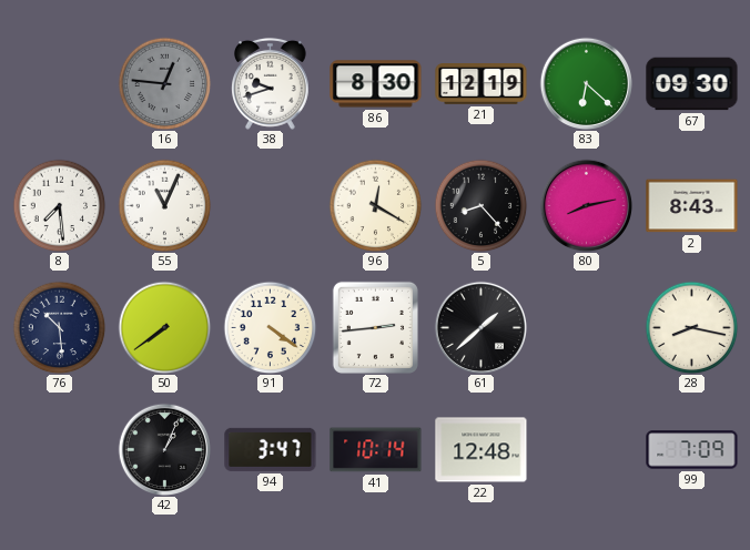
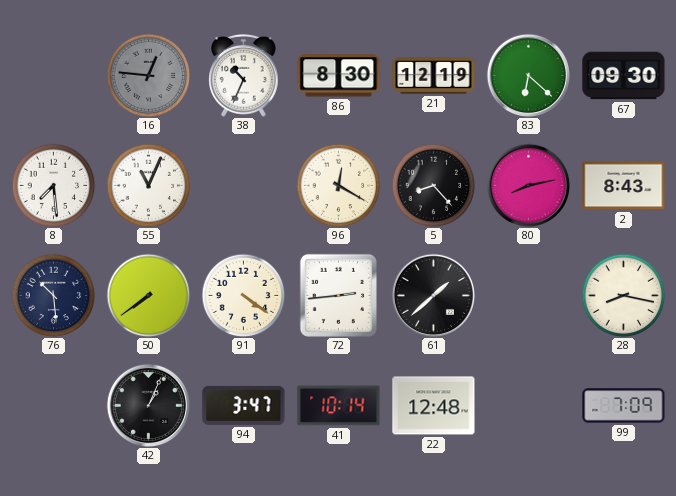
38: 9:42 -> 10:34 (244, 75)
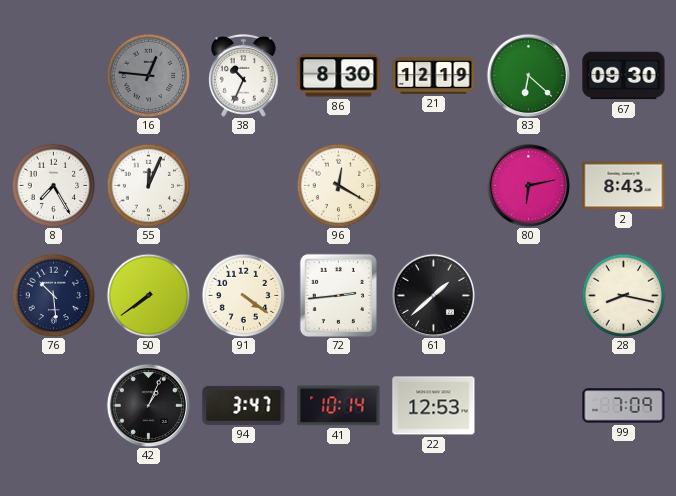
8: 7:29 -> 7:25 (53, 185)
55: 11:04 -> 12:04 (148, 185)
5: 8:23 -> none (433, 185)
80: 8:13 -> 6:13 (528, 185)
22: 12:48 -> 12:53 (434, 406)
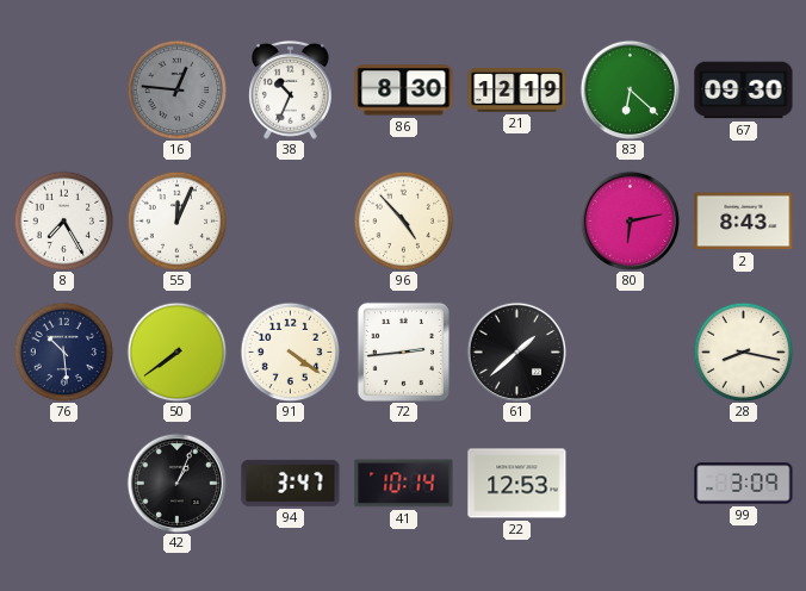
96: 12:20 -> 4:53 (403, 220)
99: 7:09 -> 3:09 (744, 484)
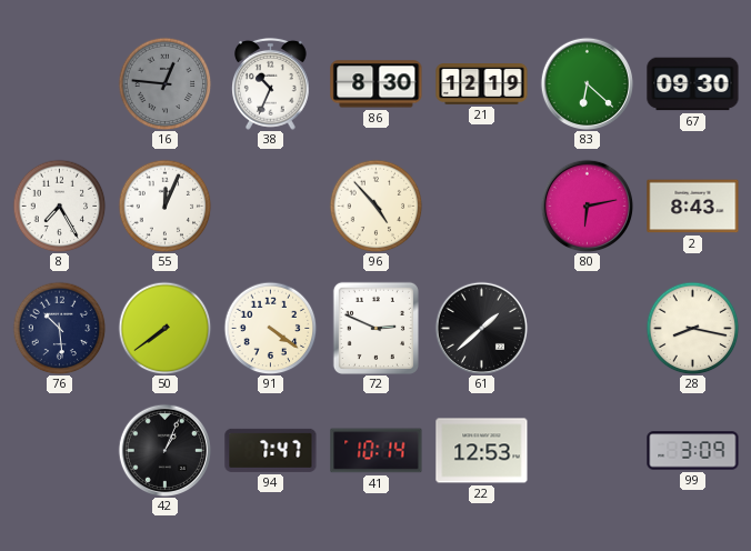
72: 2:44 -> 2:49 (375, 328)
94: 3:47 -> 7:47 (271, 450)
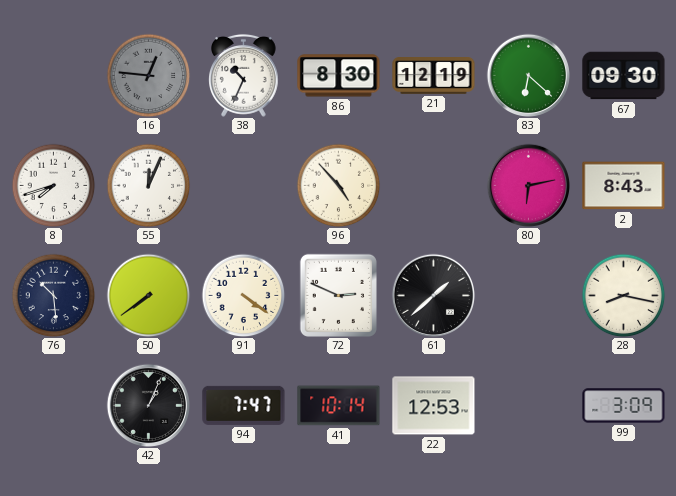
8: 7:25 -> 7:42 (53, 185)
